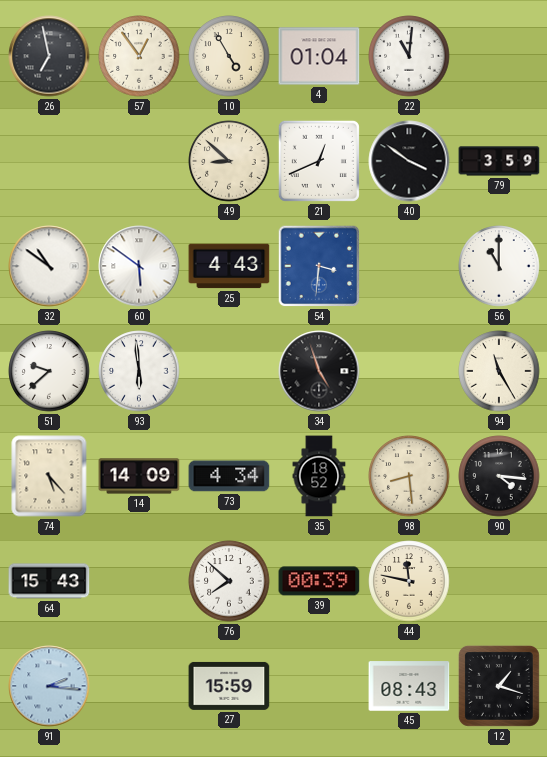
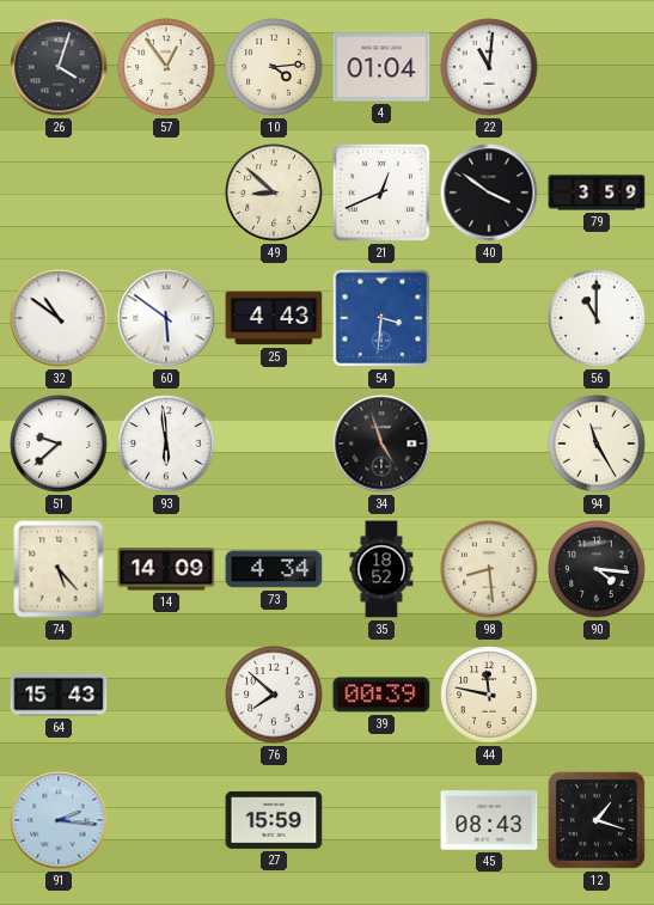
26: 6:58 -> 4:03 (59, 67)
10: 4:55 -> 4:14 (274, 67)
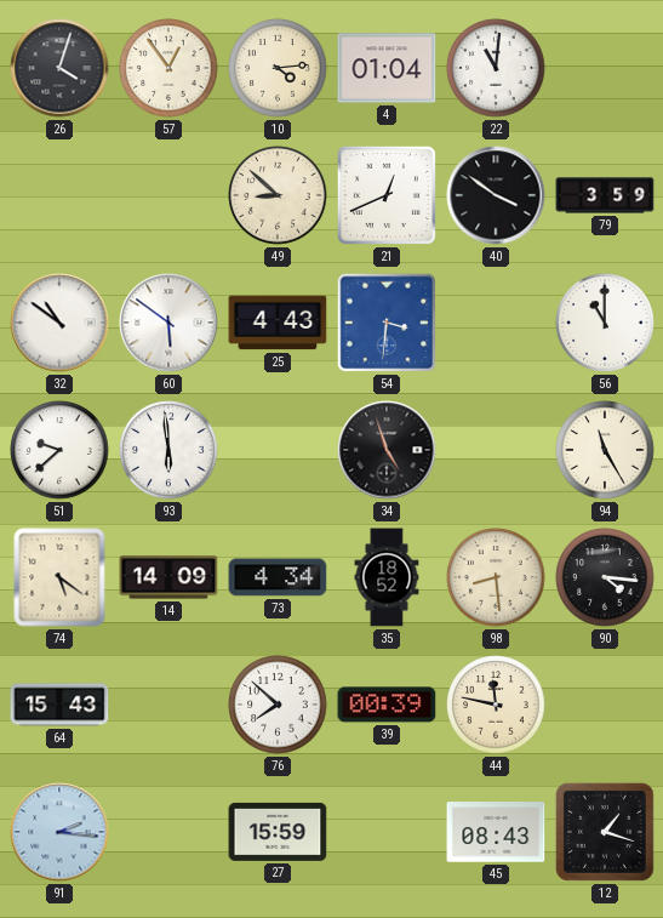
74: 5:23 -> 5:21 (59, 577)
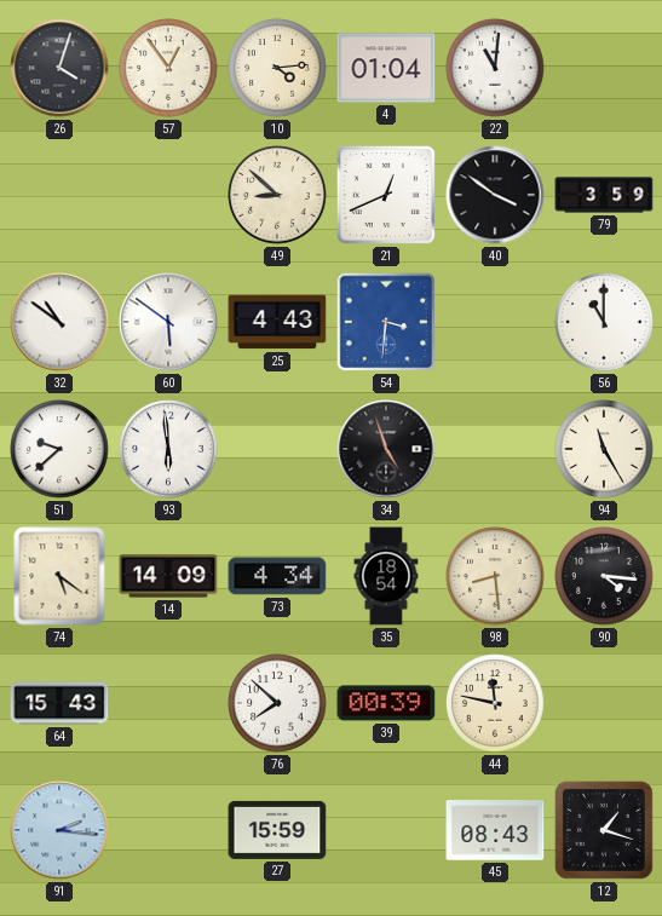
35: 18:52 -> 18:54 (386, 576)
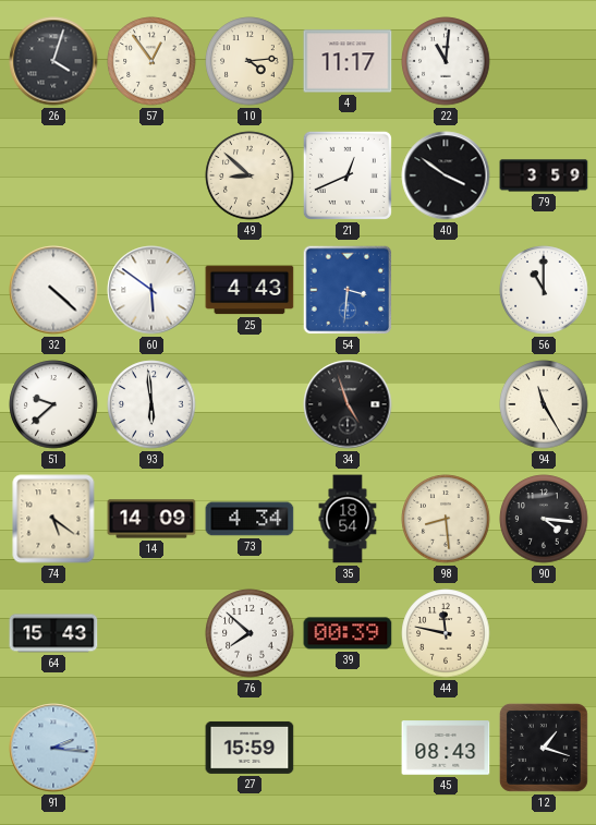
4: 01:04 -> 11:17 (348, 61)
32: 10:51 -> 4:22 (53, 290)
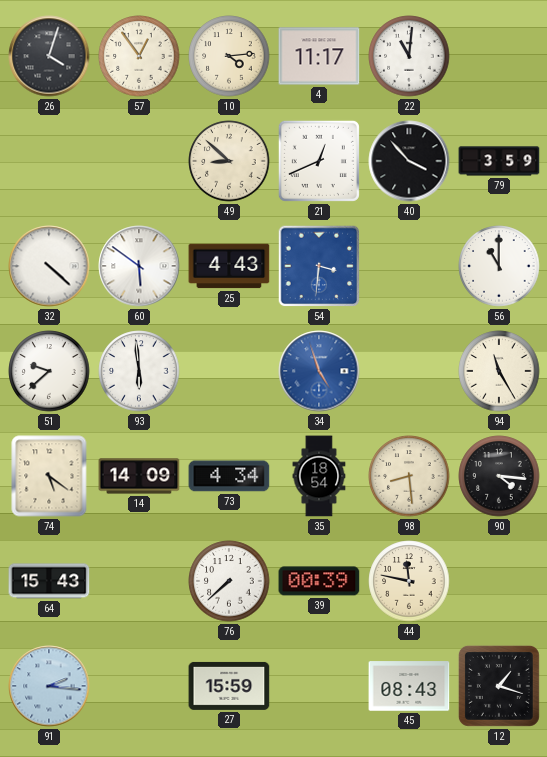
40: 3:51 -> 3:53 (409, 161)
34 dial: black -> blue (319, 371)
76: 7:52 -> 7:38 (229, 581)
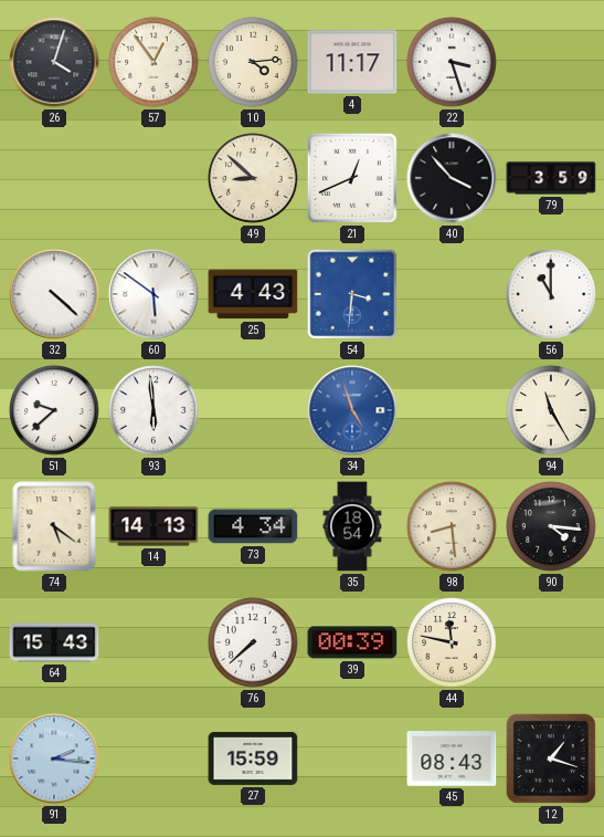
22: 11:01 -> 3:27 (452, 62)
14: 14:09 -> 14:13 (153, 526)
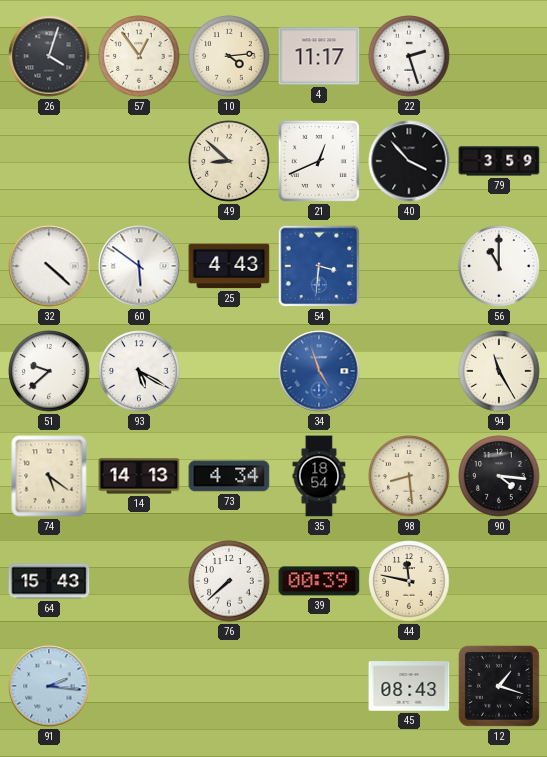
22: 3:27 -> 2:27 (409, 56)
93: 5:59 -> 5:20 (139, 371)
27: 15:59 -> none (253, 758)
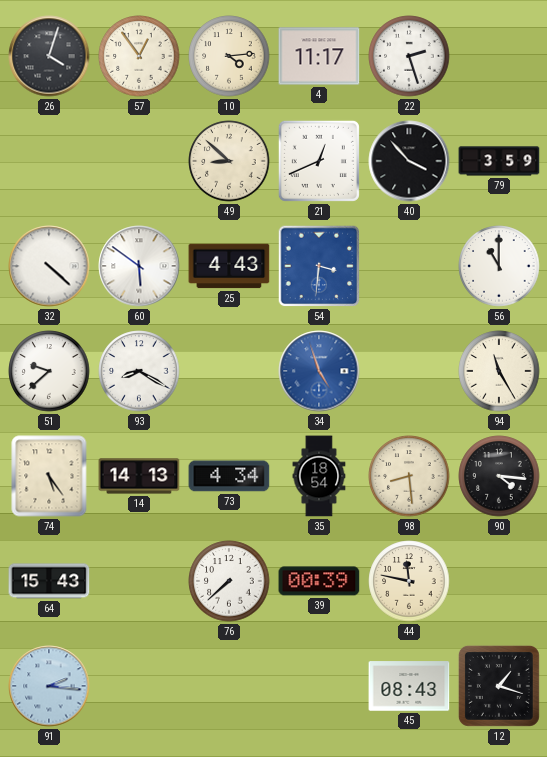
93: 5:20 -> 8:20 (139, 371)
74: 5:21 -> 5:24 (49, 476)
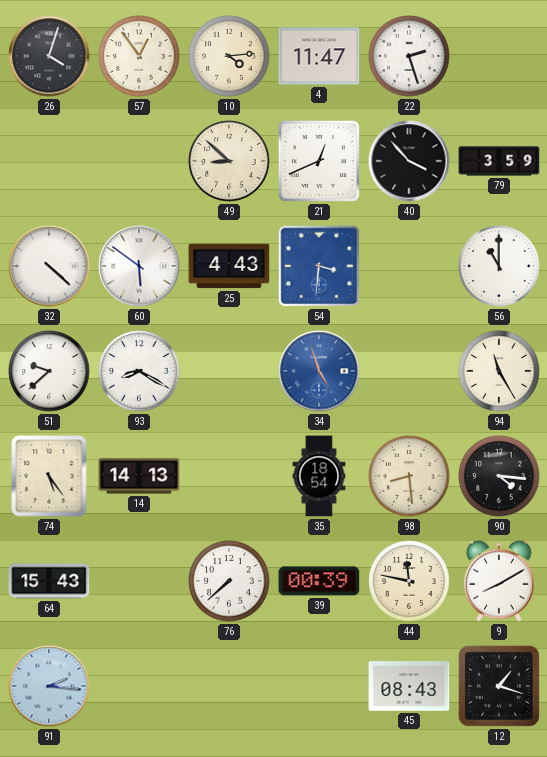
4: 11:17 -> 11:47 (319, 56)
73: 4:34 -> none (229, 476)
9: none -> 8:10 (499, 581)
